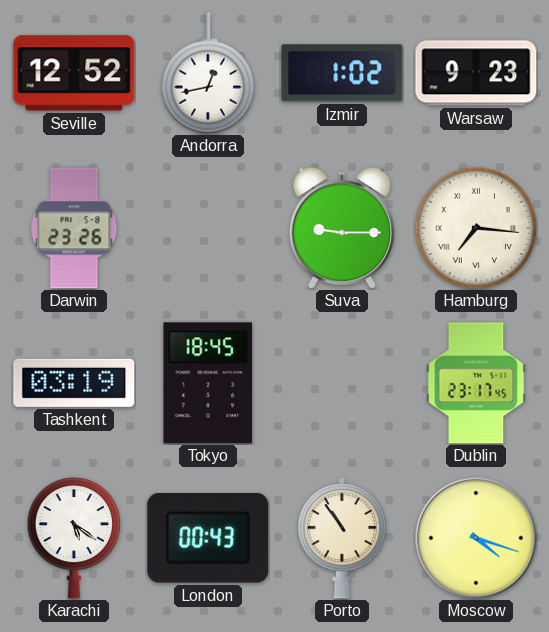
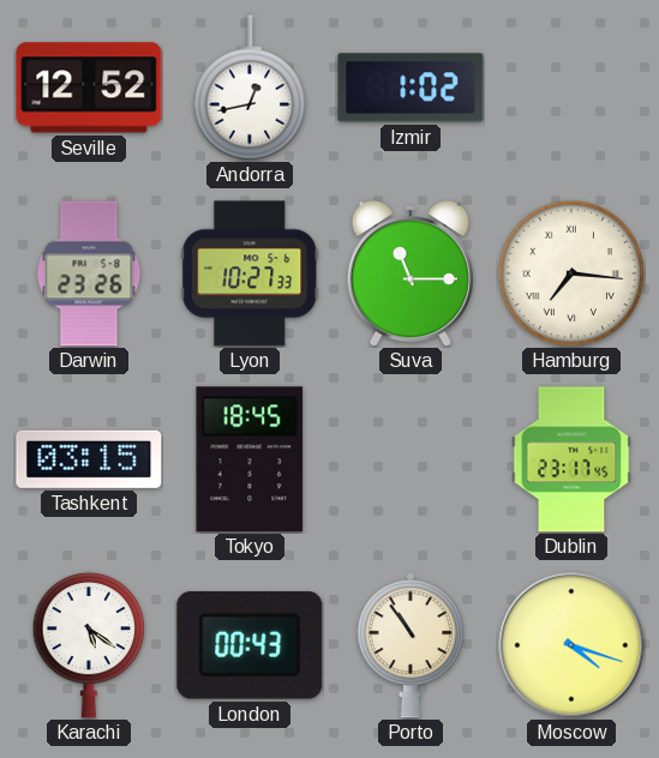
Warsaw: 9:23 -> none (476, 73)
Lyon: none -> 10:27 (250, 273)
Suva: 9:15 -> 11:15 (411, 273)
Tashkent: 03:19 -> 03:15 (89, 459)
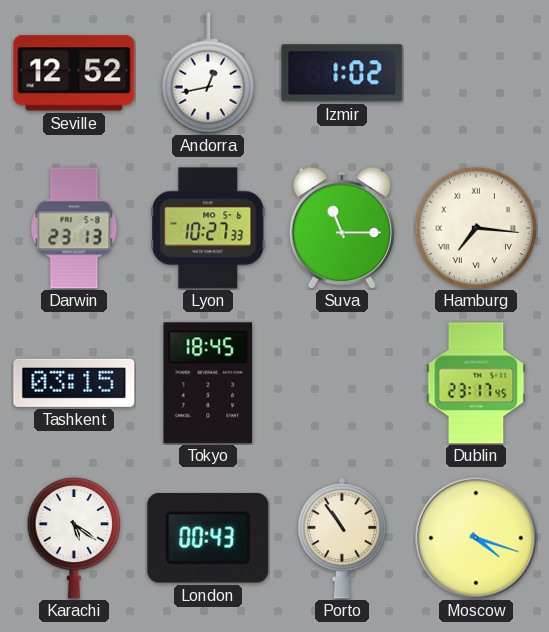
Darwin: 23:26 -> 23:13 (74, 228)
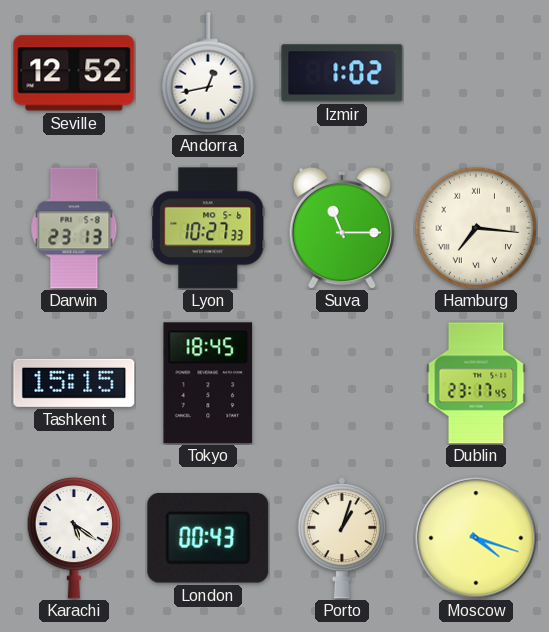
Tashkent: 03:15 -> 15:15 (74, 383)
Porto: 10:54 -> 1:03 (341, 539)
